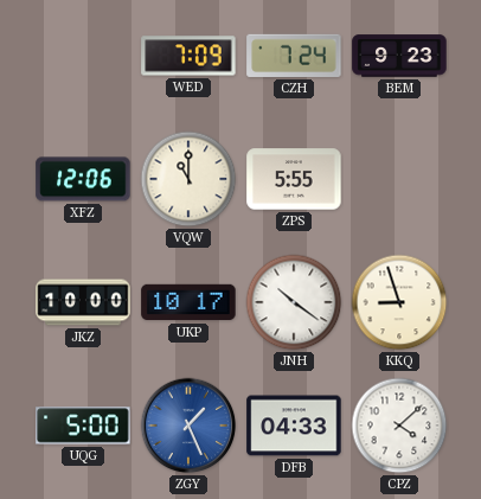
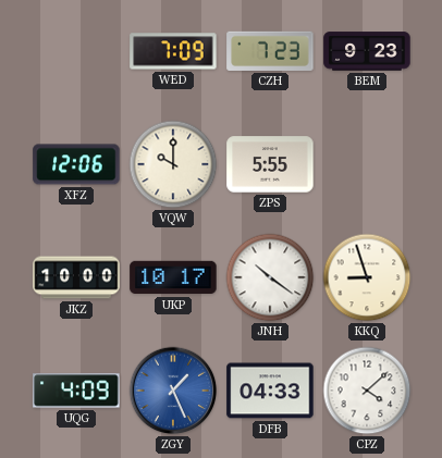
CZH: 7:24 -> 7:23 (270, 51)
VQW: 11:00 -> 10:00 (173, 164)
UQG: 5:00 -> 4:09 (76, 391)
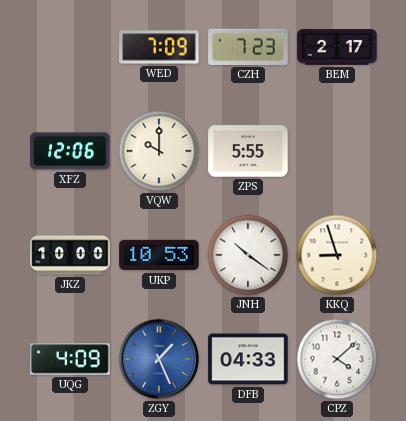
BEM: 9:23 -> 2:17 (337, 47)
UKP: 10:17 -> 10:53 (159, 255)
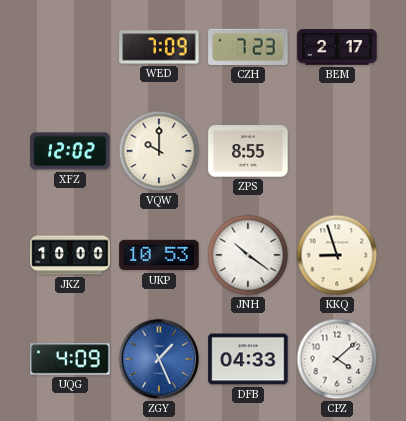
XFZ: 12:06 -> 12:02 (70, 151)
ZPS: 5:55 -> 8:55 (248, 151)
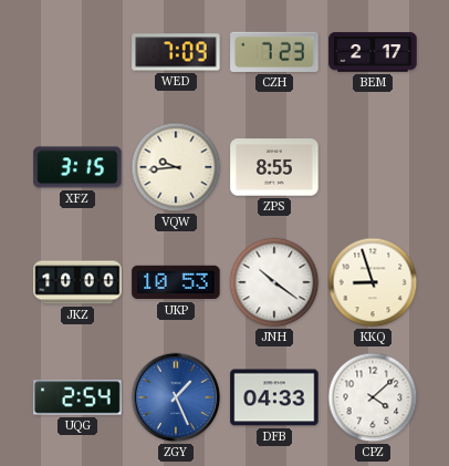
XFZ: 12:02 -> 3:15 (77, 167)
VQW: 10:00 -> 9:44 (176, 167)
UQG: 4:09 -> 2:54 (77, 397)
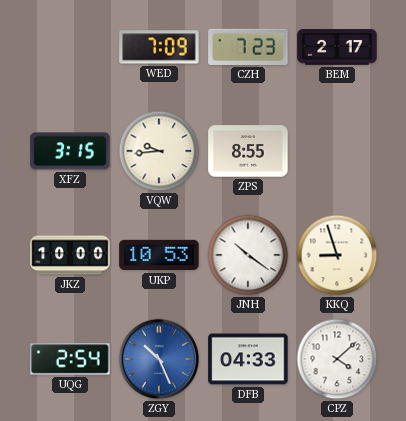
ZGY: 1:26 -> 10:26 (159, 359)
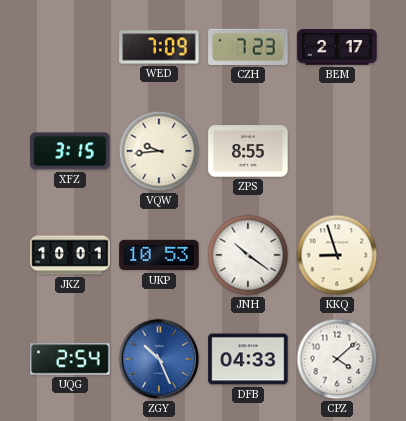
JKZ: 10:00 -> 10:01 (70, 255)
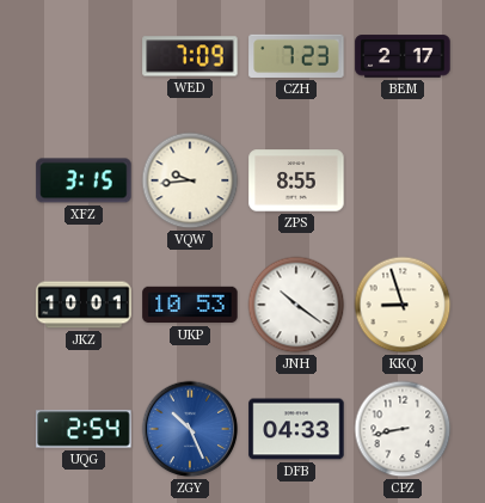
CPZ: 4:08 -> 8:43 (403, 429)
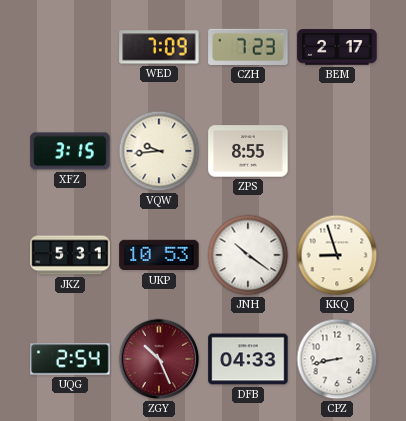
JKZ: 10:01 -> 5:31 (70, 255)
ZGY dial: blue -> burgundy (159, 359)
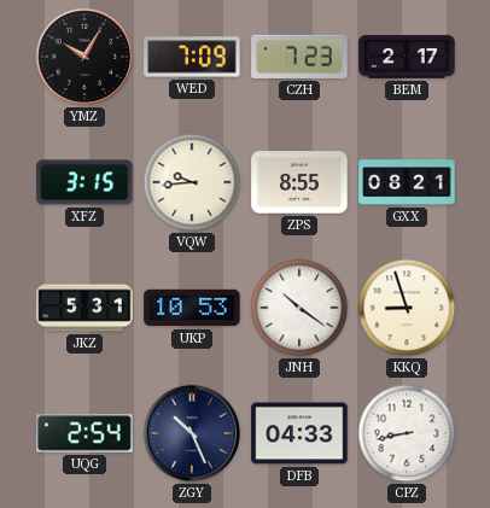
YMZ: none -> 10:05 (84, 57)
GXX: none -> 08:21 (407, 182)
ZGY dial: burgundy -> navy (192, 433)
